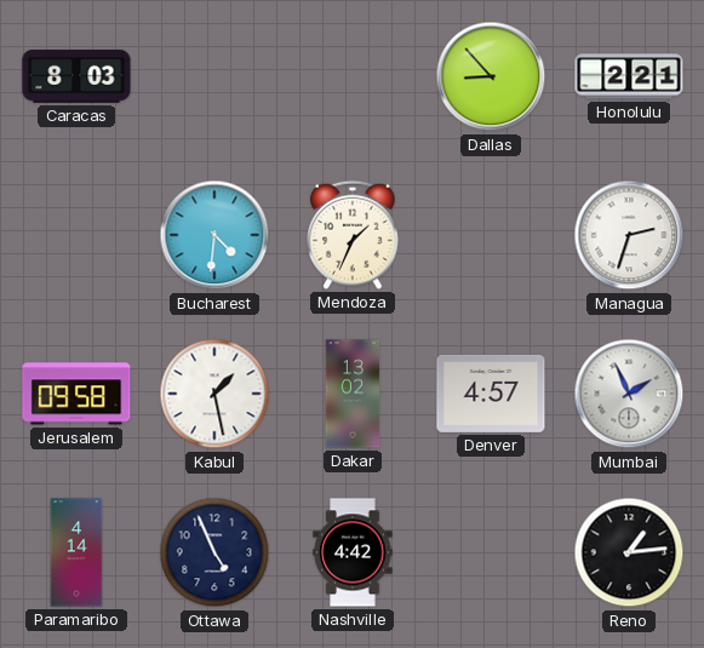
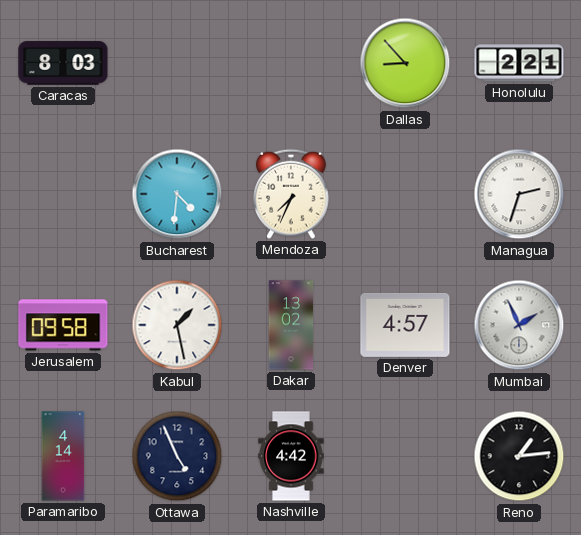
Mendoza: 1:34 -> 7:34 (291, 194)
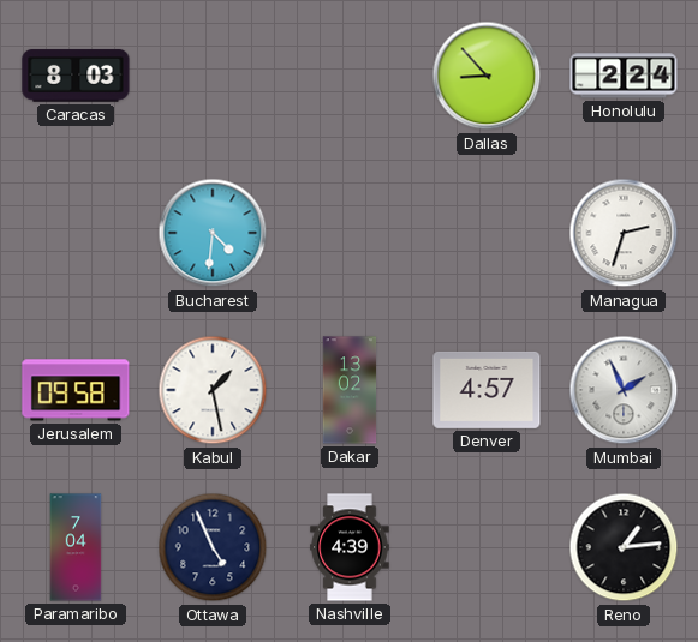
Honolulu: 2:21 -> 2:24 (624, 76)
Mendoza: 7:34 -> none (291, 194)
Paramaribo: 4:14 -> 7:04 (76, 547)
Nashville: 4:42 -> 4:39 (350, 547)
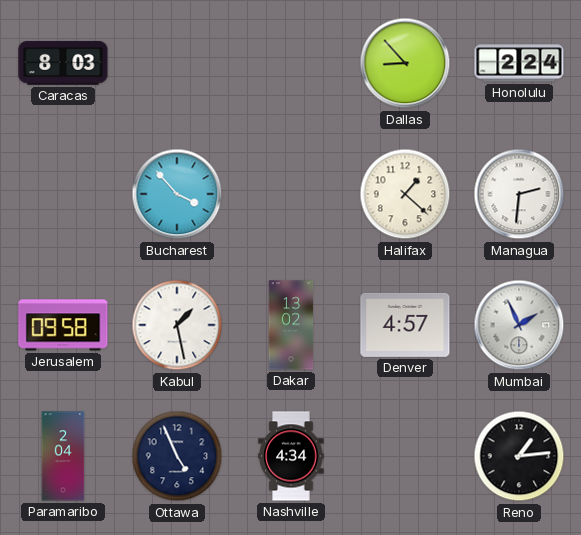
Bucharest: 4:31 -> 3:53 (177, 194)
Halifax: none -> 1:22 (405, 194)
Managua: 2:33 -> 2:31 (519, 194)
Paramaribo: 7:04 -> 2:04 (63, 456)
Nashville: 4:39 -> 4:34 (291, 456)
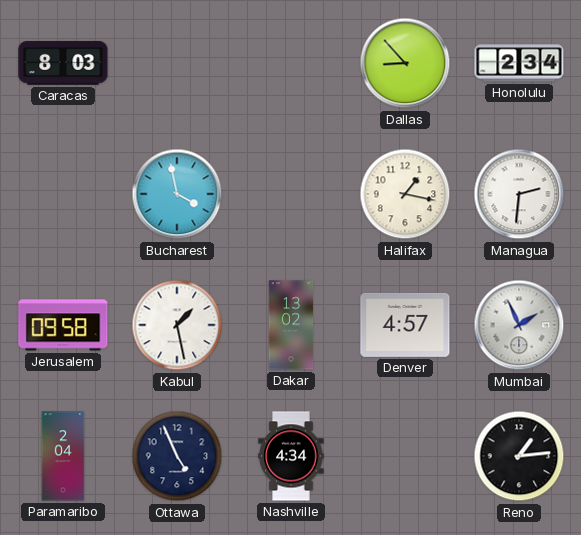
Honolulu: 2:24 -> 2:34 (519, 63)
Bucharest: 3:53 -> 3:58 (177, 194)
Halifax: 1:22 -> 1:17 (405, 194)
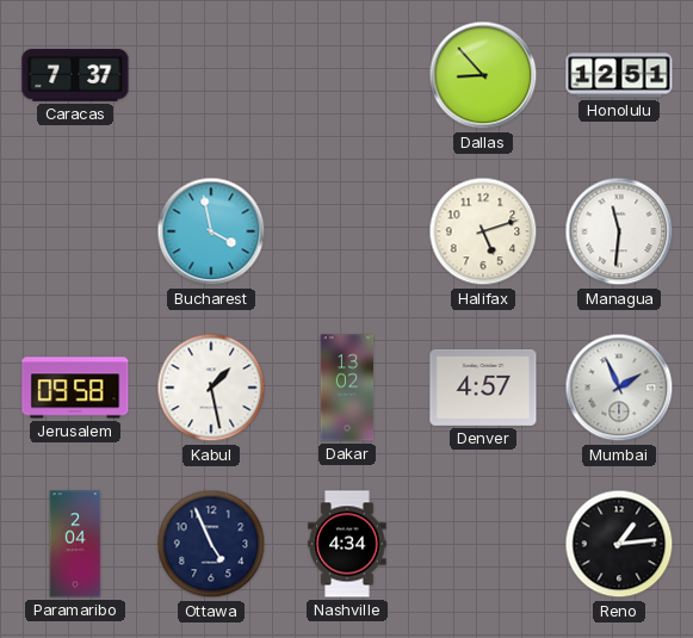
Caracas: 8:03 -> 7:37 (75, 75)
Honolulu: 2:34 -> 12:51 (619, 75)
Halifax: 1:17 -> 5:12 (483, 231)
Managua: 2:31 -> 11:31 (619, 231)
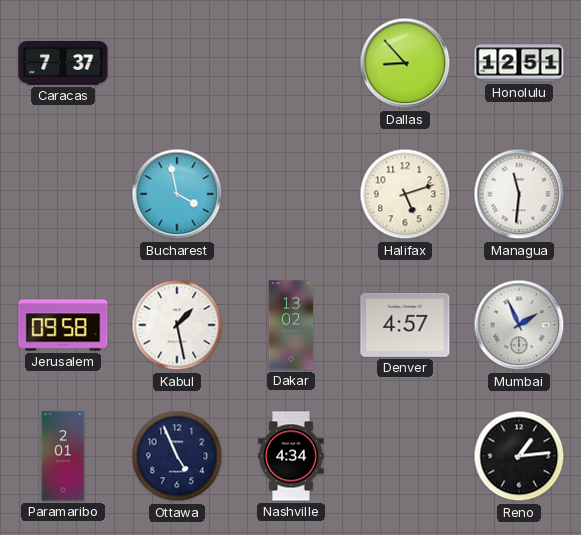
Paramaribo: 2:04 -> 2:01 (63, 456)
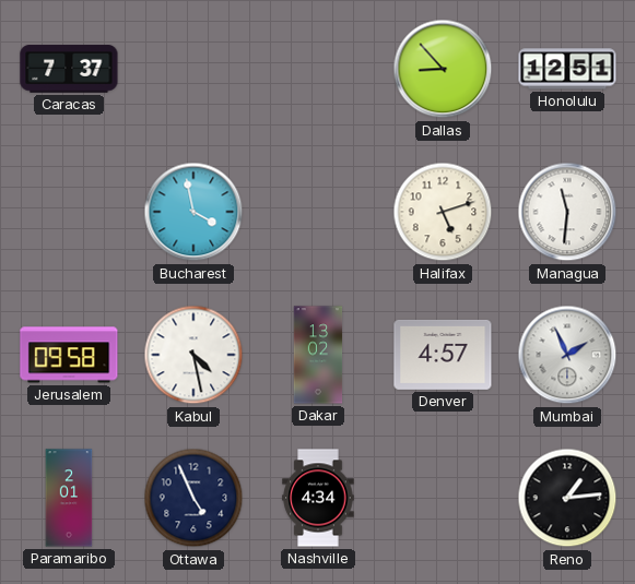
Kabul: 1:28 -> 4:28 (193, 355)
